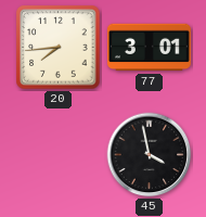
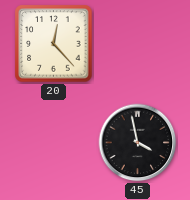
20: 7:44 -> 12:23 (54, 44)
77: 3:01 -> none (149, 48)
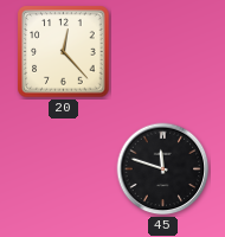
45: 3:58 -> 11:48 (163, 169)
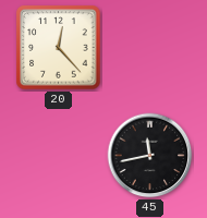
45: 11:48 -> 11:43 (150, 156)
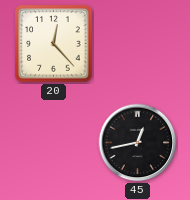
45: 11:43 -> 12:43 (138, 143)
